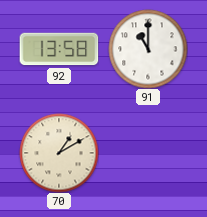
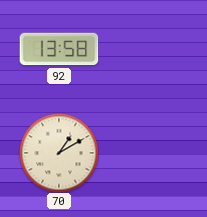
91: 11:00 -> none (148, 49)
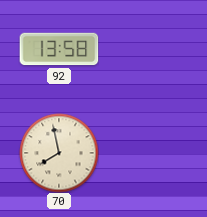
70: 1:10 -> 7:58 (59, 153)
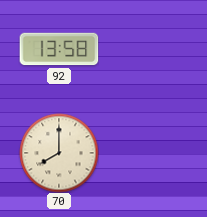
70: 7:58 -> 8:00 (59, 153)
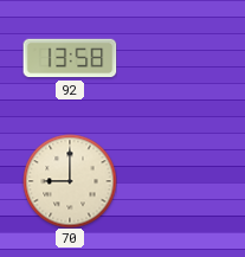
70: 8:00 -> 9:00 (70, 181)
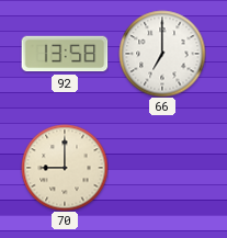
66: none -> 7:00 (162, 54)
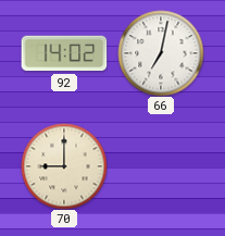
92: 13:58 -> 14:02 (64, 53)
66: 7:00 -> 7:02 (161, 53)
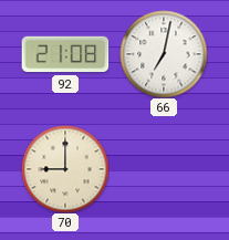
92: 14:02 -> 21:08 (65, 54)
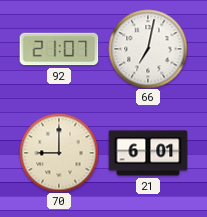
92: 21:08 -> 21:07 (59, 49)
21: none -> 6:01 (148, 153)
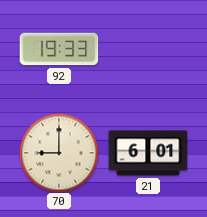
92: 21:07 -> 19:33 (59, 49)
66: 7:02 -> none (148, 49)
